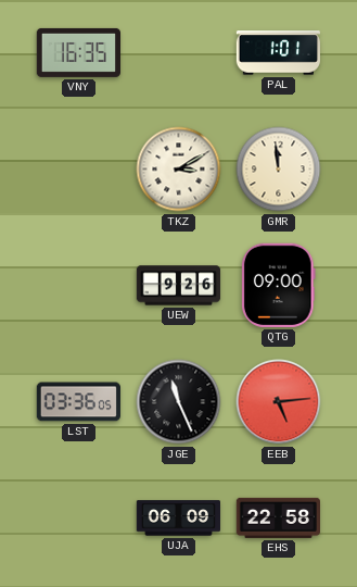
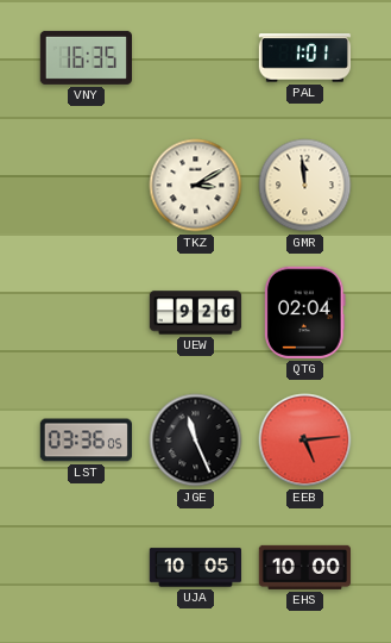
QTG: 09:00 -> 02:04 (304, 312)
UJA: 06:09 -> 10:05 (195, 568)
EHS: 22:58 -> 10:00 (304, 567)
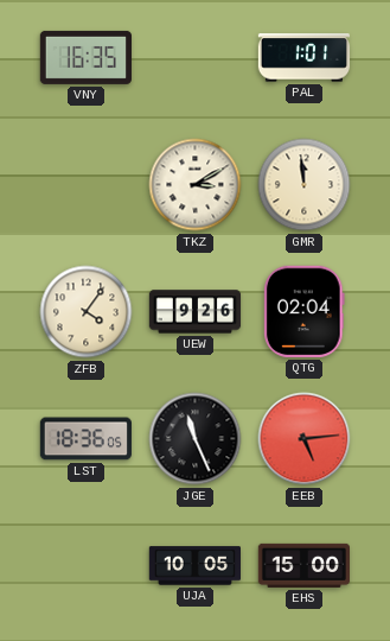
ZFB: none -> 4:06 (87, 312)
LST: 03:36 -> 18:36 (85, 439)
EHS: 10:00 -> 15:00 (303, 565)
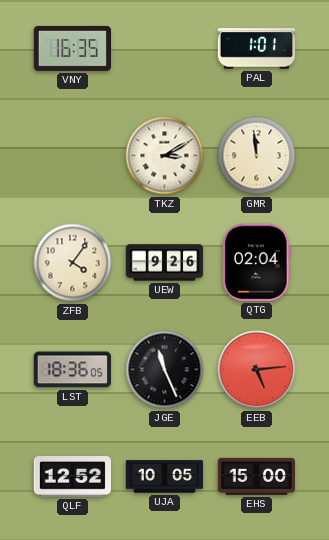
QLF: none -> 12:52 (72, 477)
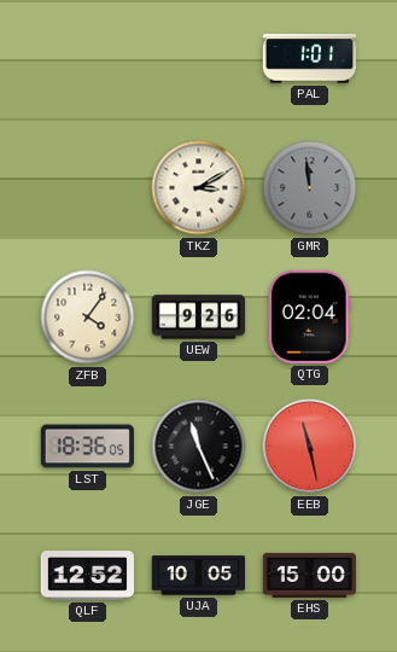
VNY: 16:35 -> none (72, 48)
GMR dial: cream -> grey (310, 188)
EEB: 5:14 -> 11:28 (310, 447)
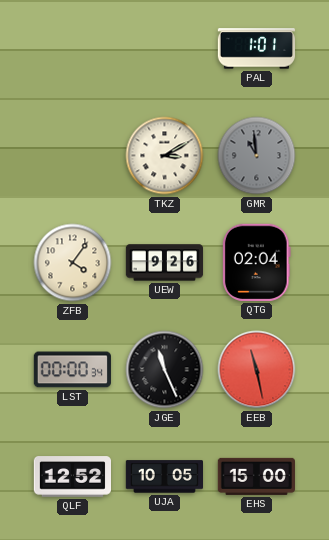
GMR: 11:59 -> 10:59 (257, 156)
LST: 18:36 -> 00:00 (72, 370)
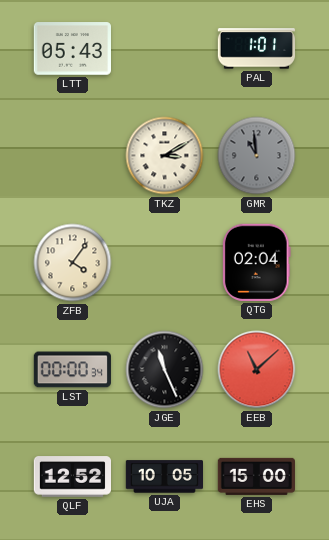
LTT: none -> 05:43 (72, 49)
UEW: 9:26 -> none (165, 263)
EEB: 11:28 -> 11:08 (257, 370)
